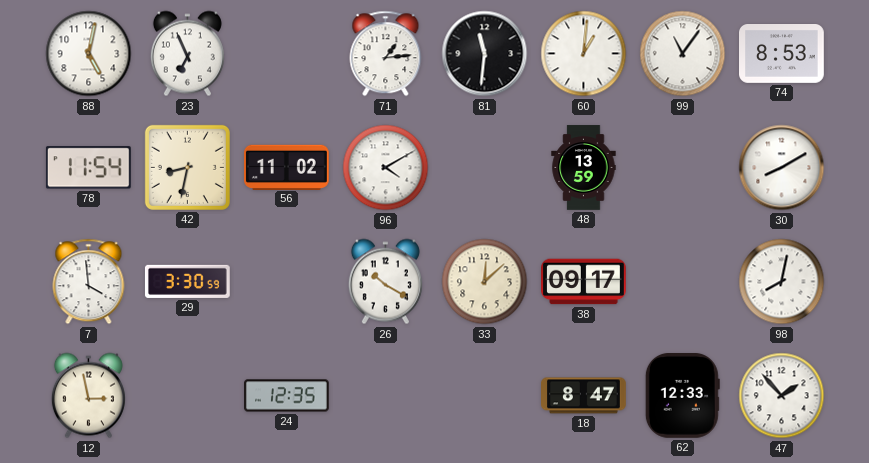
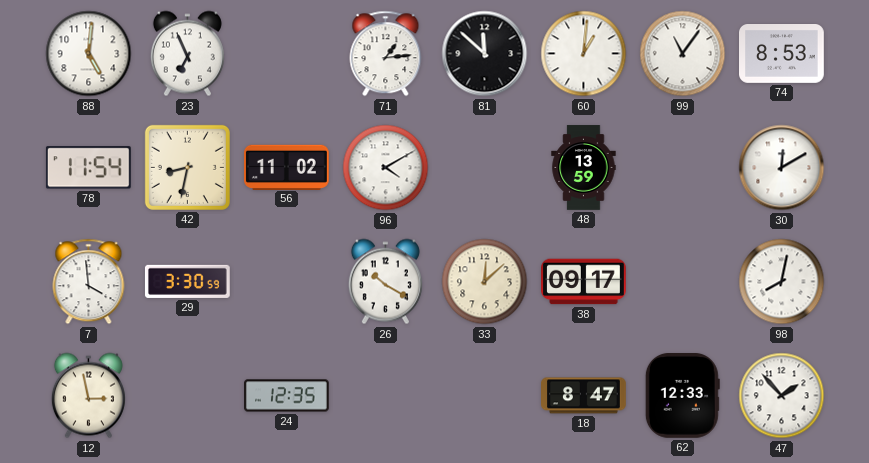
88: 5:02 -> 5:01 (89, 54)
81: 11:31 -> 11:52 (485, 54)
30: 8:10 -> 12:10 (782, 168)
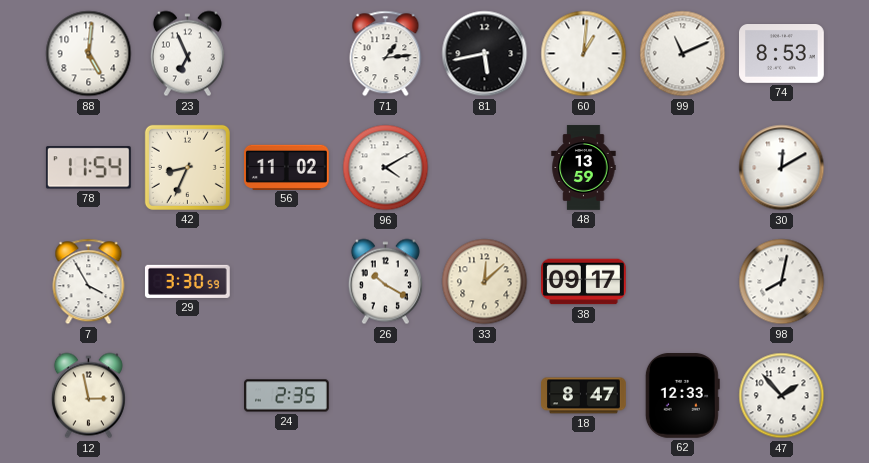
81: 11:52 -> 5:43 (485, 54)
99: 11:06 -> 11:11 (683, 54)
42: 8:32 -> 8:34 (187, 167)
7: 3:59 -> 3:55 (89, 282)
24: 12:35 -> 2:35 (287, 396)
